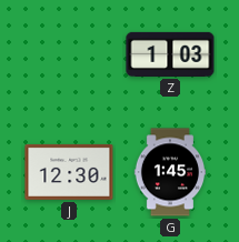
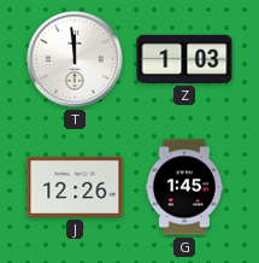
T: none -> 11:59 (75, 59)
J: 12:30 -> 12:26 (75, 187)
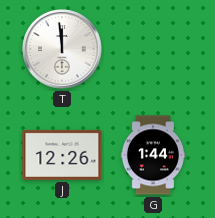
Z: 1:03 -> none (184, 59)
G: 1:45 -> 1:44 (152, 155)
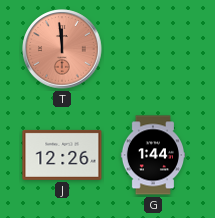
T dial: white -> salmon (62, 49)
